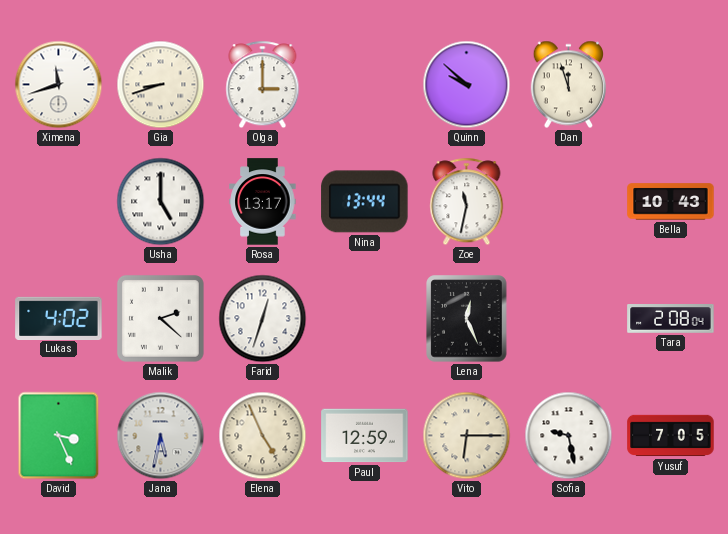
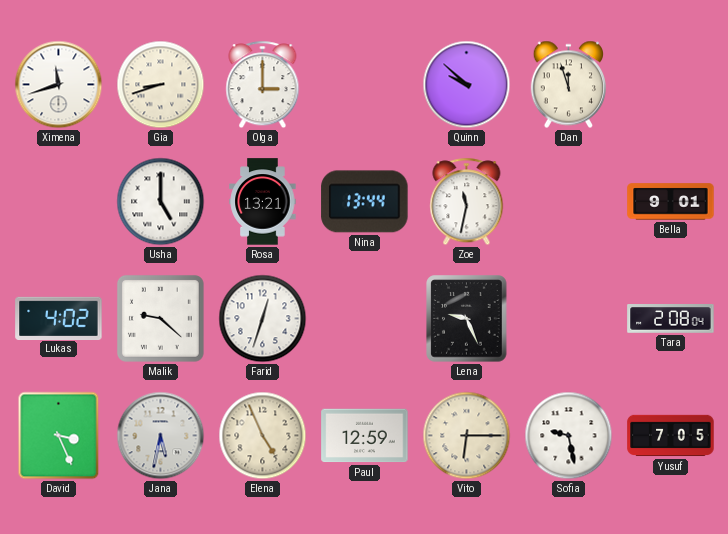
Rosa: 13:17 -> 13:21 (263, 202)
Bella: 10:43 -> 9:01 (671, 202)
Malik: 2:22 -> 9:22 (160, 318)
Lena: 12:26 -> 9:26 (467, 319)
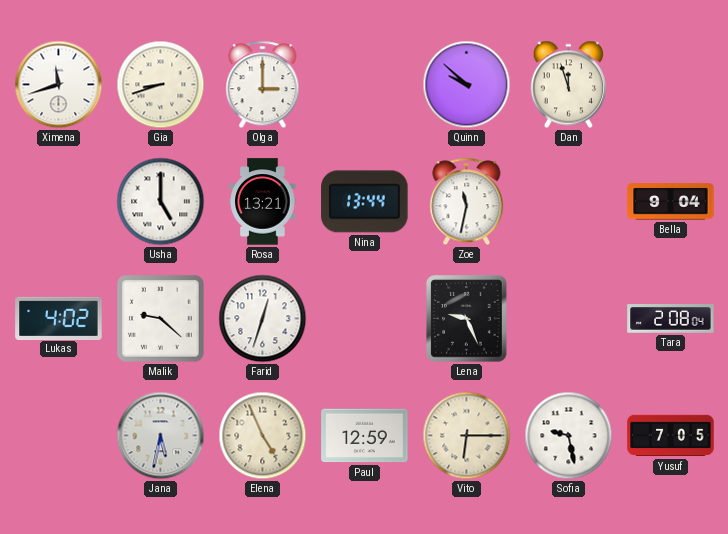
Bella: 9:01 -> 9:04 (671, 202)
David: 3:26 -> none (59, 436)
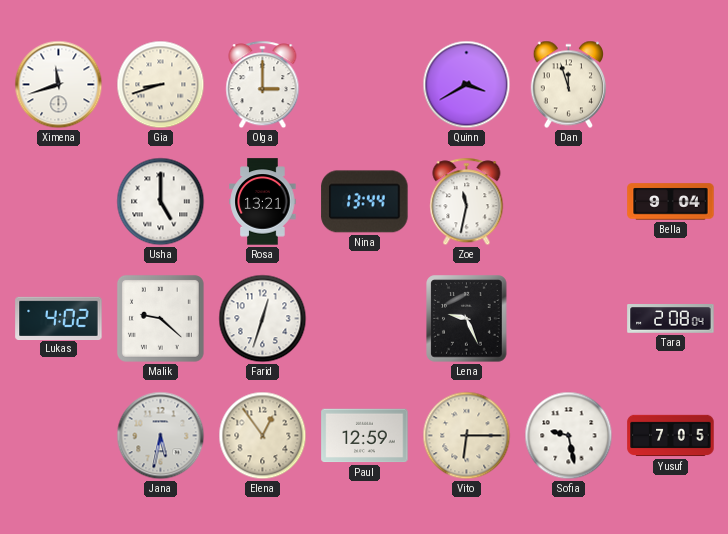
Quinn: 9:52 -> 3:40 (467, 85)
Elena: 4:56 -> 12:54 (263, 436)
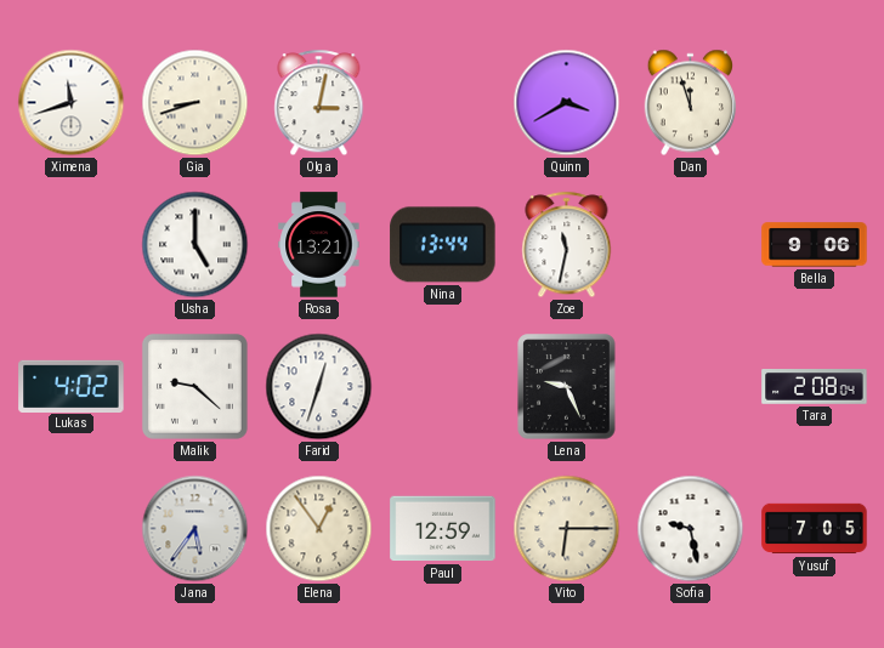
Olga: 3:00 -> 3:02 (319, 103)
Bella: 9:04 -> 9:06 (815, 245)
Jana: 5:32 -> 5:36 (195, 529)
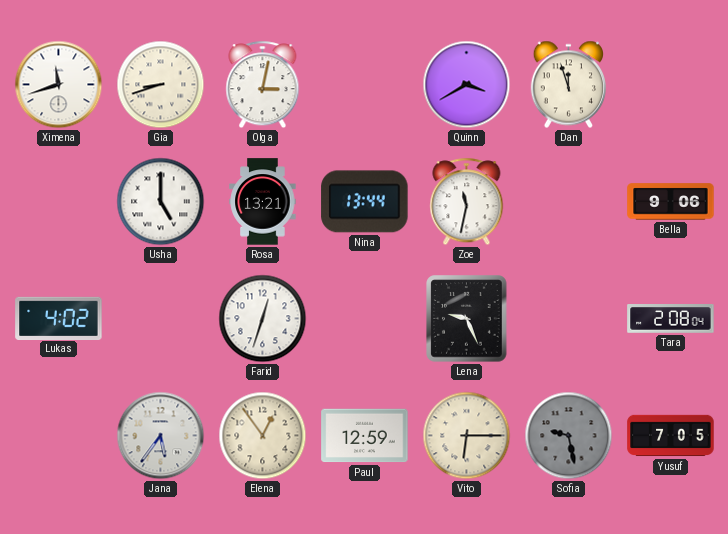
Malik: 9:22 -> none (194, 386)
Sofia dial: white -> grey (569, 436)
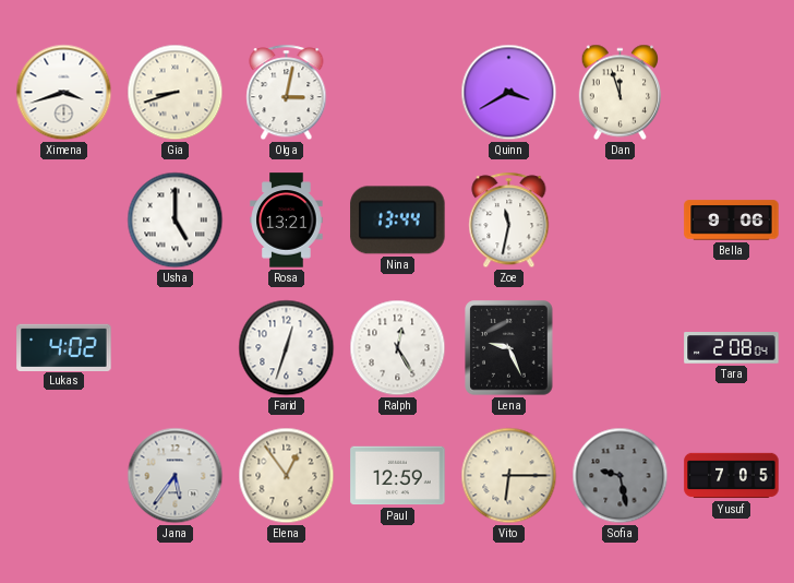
Ximena: 11:42 -> 3:42 (64, 93)
Ralph: none -> 12:25 (398, 348)
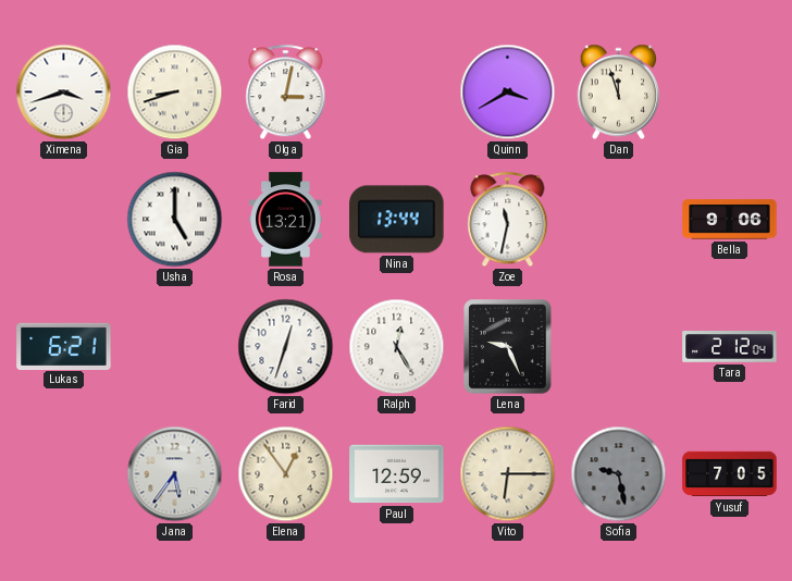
Lukas: 4:02 -> 6:21 (64, 346)
Tara: 2:08 -> 2:12 (730, 347)
